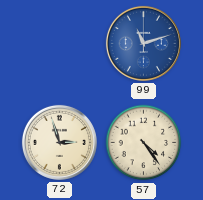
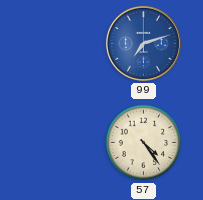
99: 11:12 -> 7:12 (143, 43)
72: 2:57 -> none (59, 142)
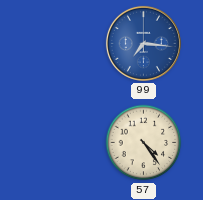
99: 7:12 -> 7:16 (143, 43)
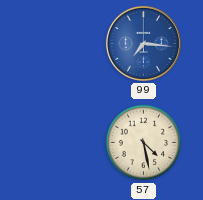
57: 4:24 -> 4:28 (144, 143)
